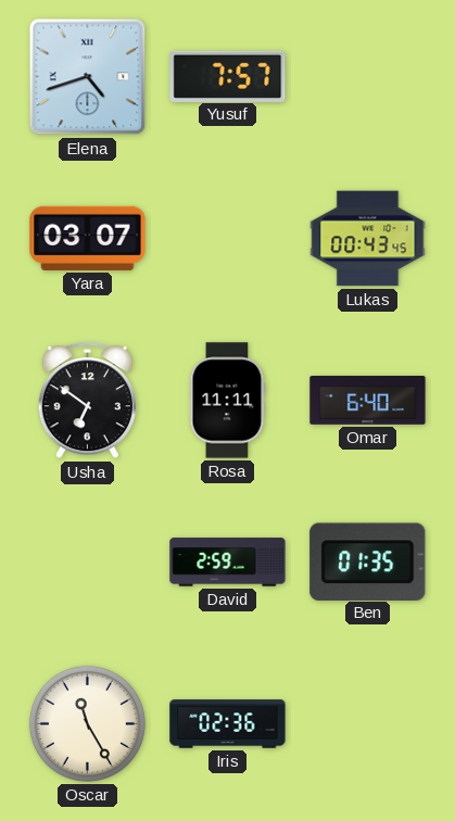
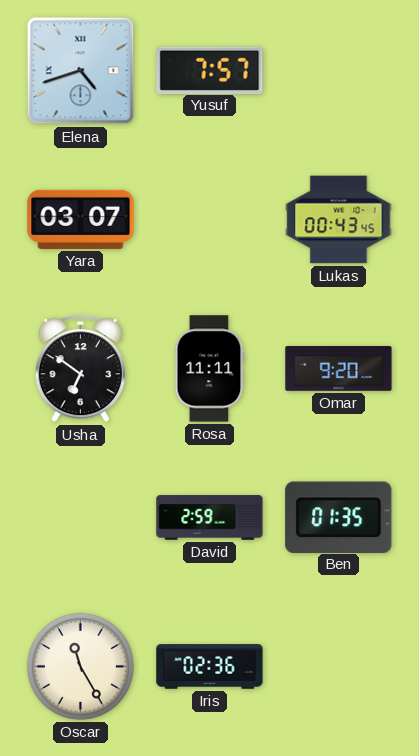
Omar: 6:40 -> 9:20 (339, 369)
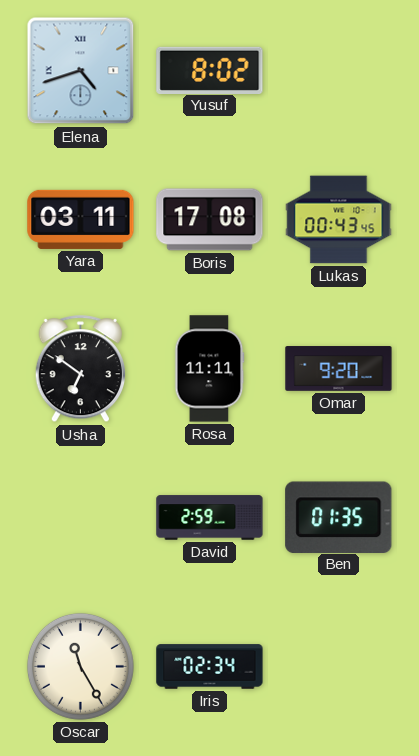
Yusuf: 7:57 -> 8:02 (210, 70)
Yara: 03:07 -> 03:11 (81, 219)
Boris: none -> 17:08 (210, 220)
Iris: 02:36 -> 02:34 (210, 667)
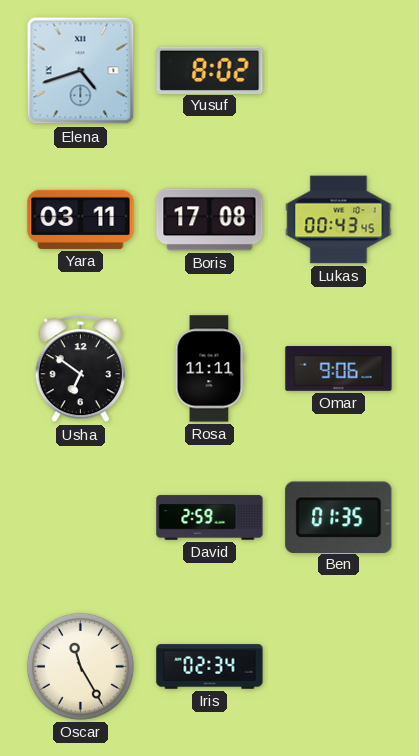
Omar: 9:20 -> 9:06 (339, 369)
